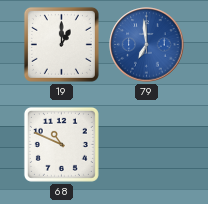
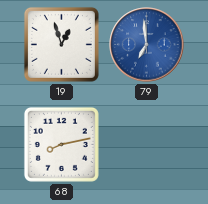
19: 1:00 -> 12:57 (61, 44)
68: 10:49 -> 8:13 (61, 144)
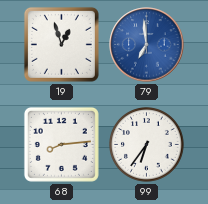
68: 8:13 -> 8:14 (61, 144)
99: none -> 6:36 (147, 145)
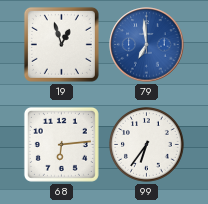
68: 8:14 -> 6:14 (61, 144)
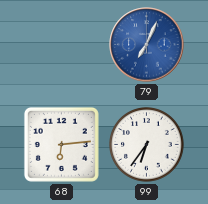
19: 12:57 -> none (61, 44)
79: 6:59 -> 7:04 (147, 45)
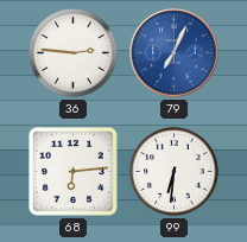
36: none -> 2:46 (74, 53)
99: 6:36 -> 6:31 (175, 172)
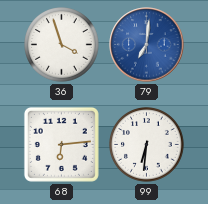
36: 2:46 -> 3:57 (62, 45)
79: 7:04 -> 7:01 (147, 45)
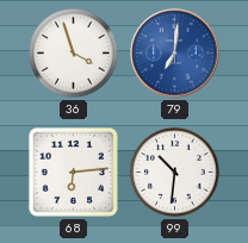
99: 6:31 -> 10:31 (175, 173)
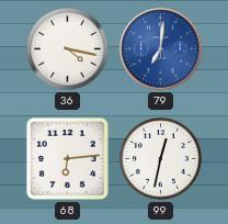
36: 3:57 -> 4:17 (68, 49)
99: 10:31 -> 12:32 (161, 159)
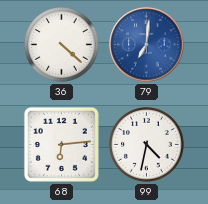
36: 4:17 -> 4:22 (62, 45)
99: 12:32 -> 4:32 (147, 145)
